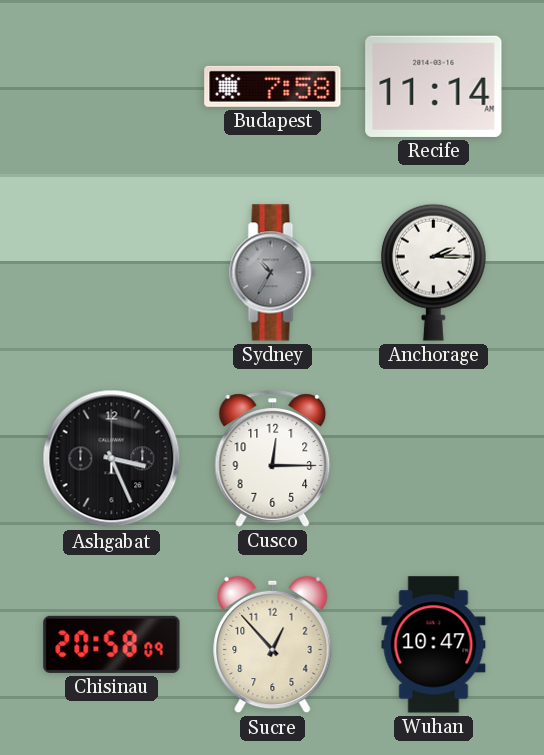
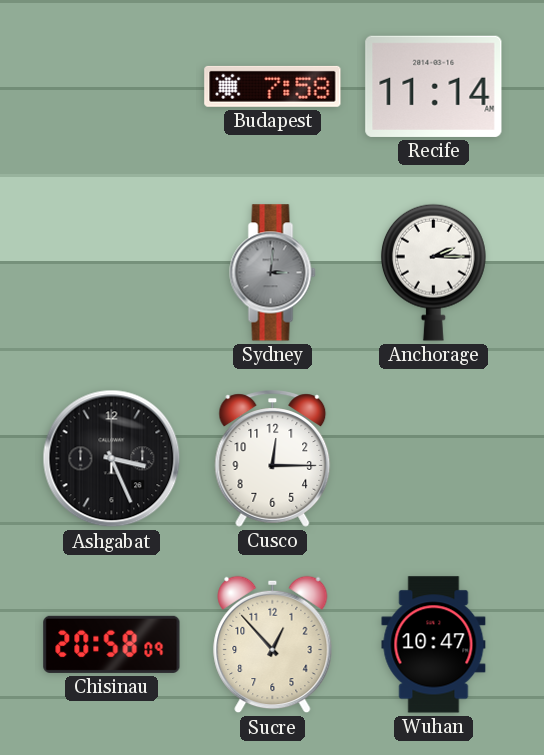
Sydney: 10:35 -> 3:01 (273, 273)
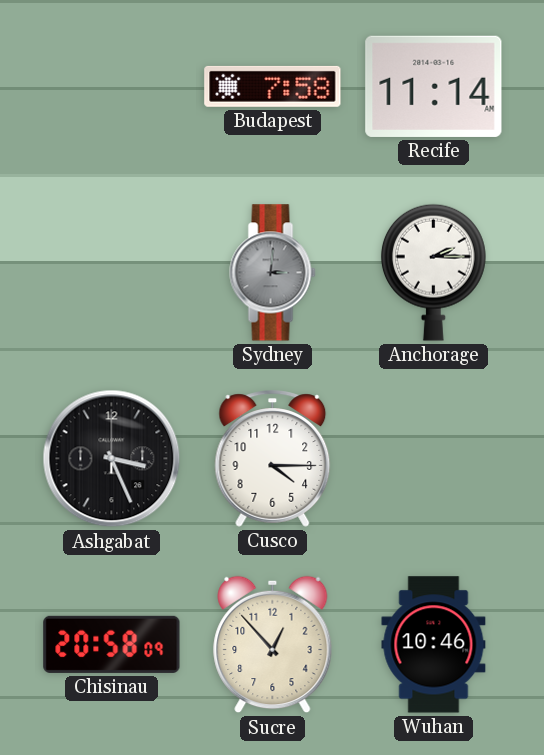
Cusco: 12:15 -> 4:15 (273, 459)
Wuhan: 10:47 -> 10:46 (434, 645)
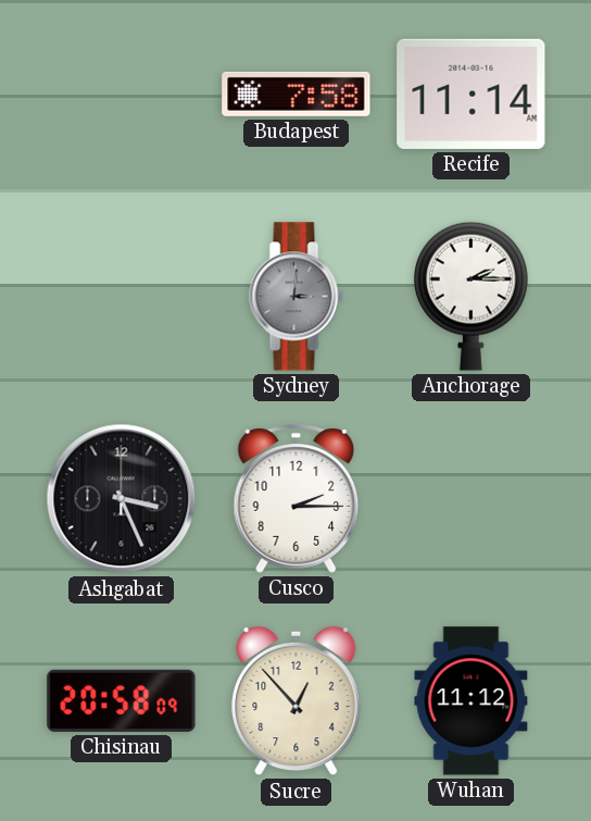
Cusco: 4:15 -> 2:15 (297, 499)
Wuhan: 10:46 -> 11:12 (471, 701)
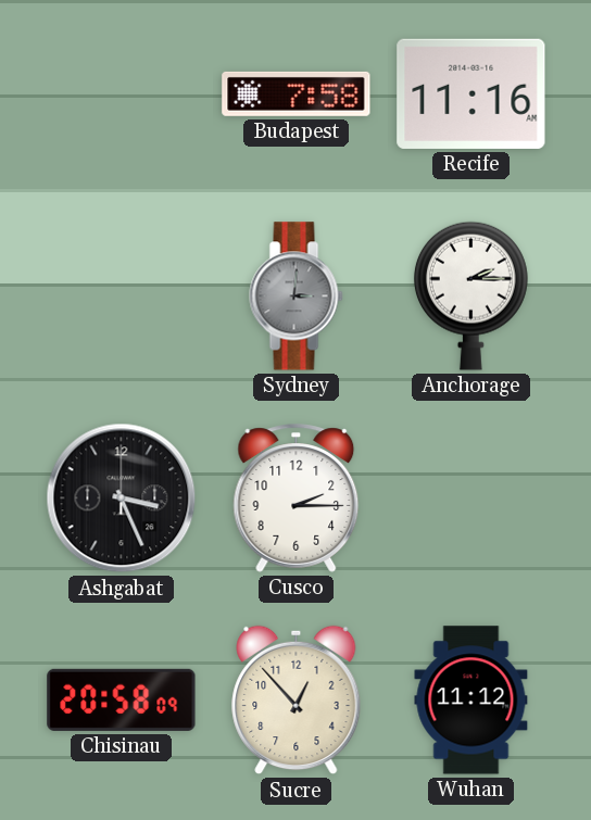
Recife: 11:14 -> 11:16 (471, 93)
